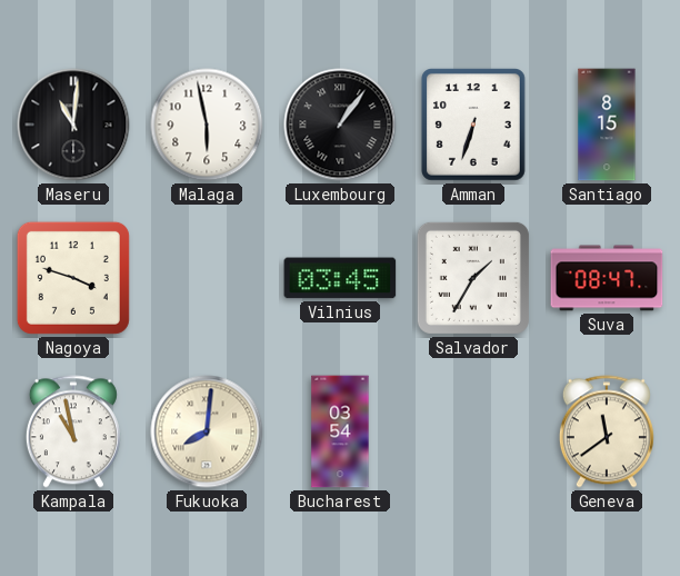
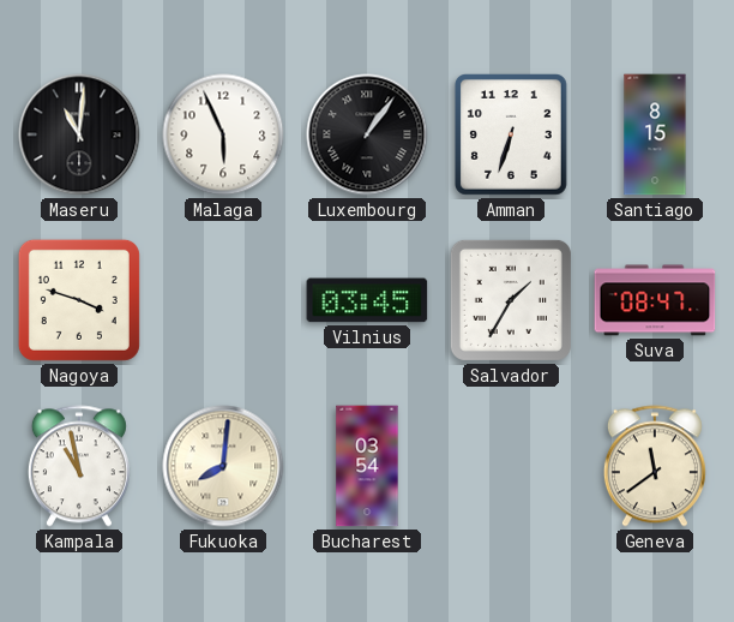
Malaga: 5:58 -> 5:56 (223, 134)
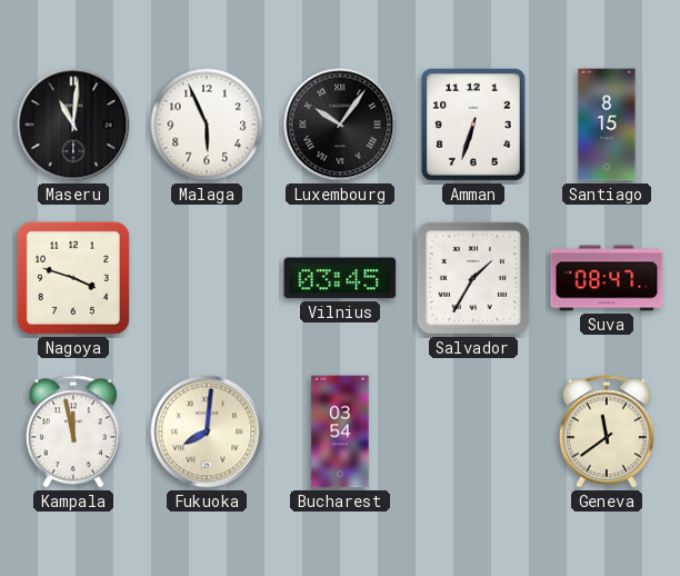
Luxembourg: 1:06 -> 10:06 (340, 125)
Kampala: 10:58 -> 11:58 (73, 431)
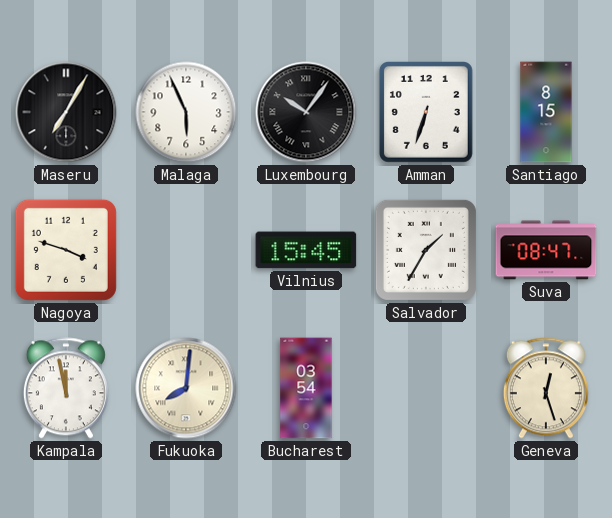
Maseru: 11:01 -> 7:05 (66, 112)
Vilnius: 03:45 -> 15:45 (306, 250)
Geneva: 11:39 -> 12:27 (546, 388)
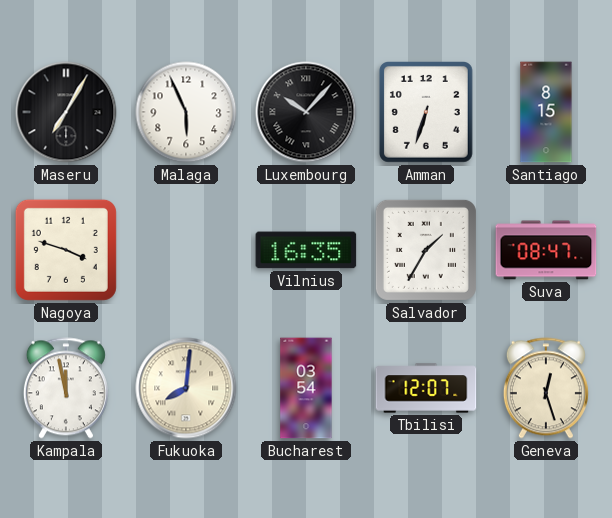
Luxembourg: 10:06 -> 10:07 (306, 112)
Vilnius: 15:45 -> 16:35 (306, 250)
Tbilisi: none -> 12:07 (426, 388)
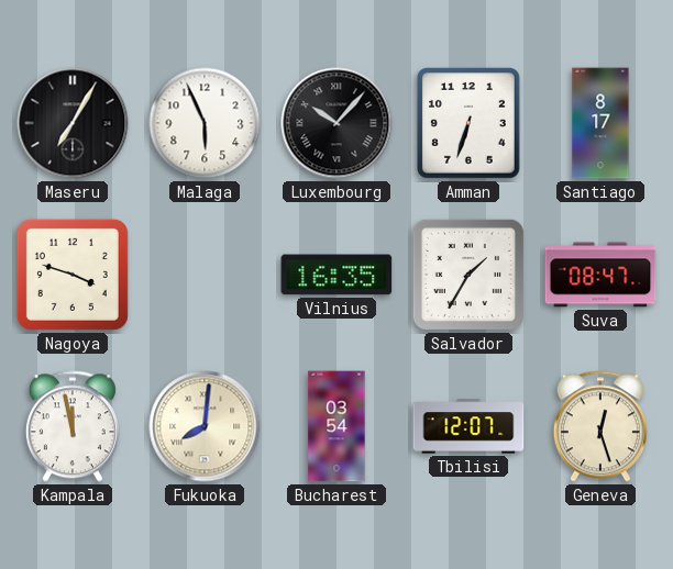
Santiago: 8:15 -> 8:17 (600, 123)
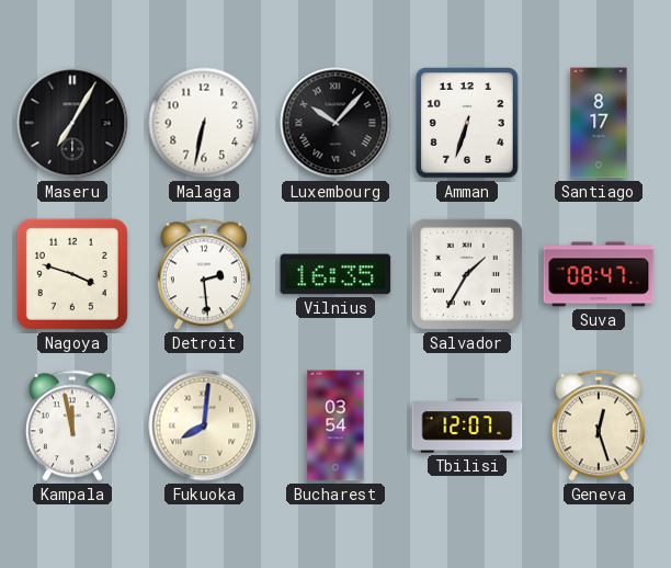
Malaga: 5:56 -> 6:32 (204, 123)
Detroit: none -> 2:29 (204, 274)
